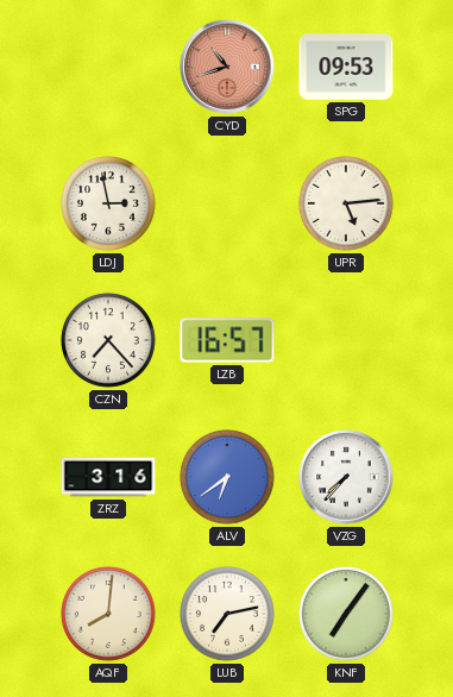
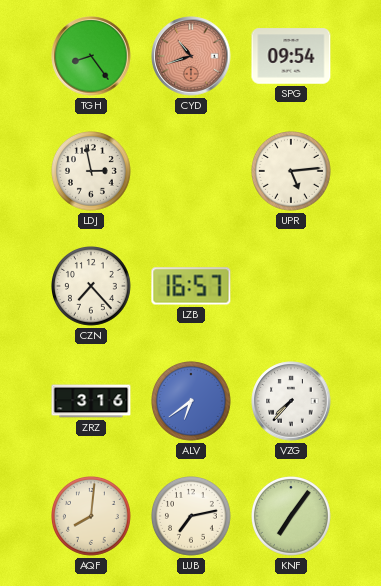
TGH: none -> 8:24 (91, 56)
SPG: 09:53 -> 09:54 (291, 56)
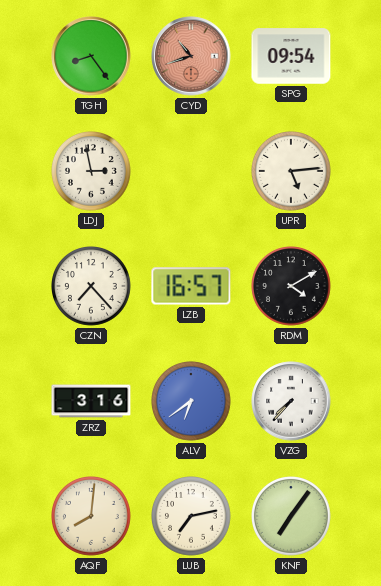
RDM: none -> 4:10 (292, 287)
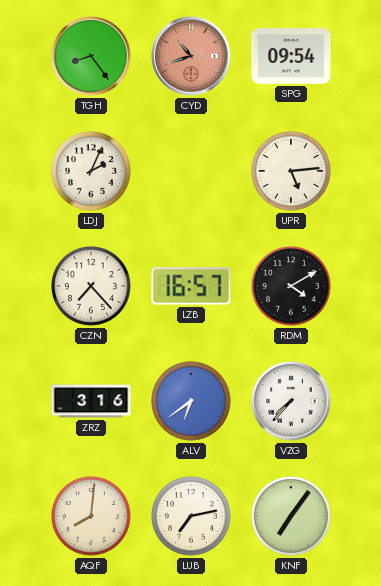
LDJ: 2:58 -> 2:04 (92, 172)
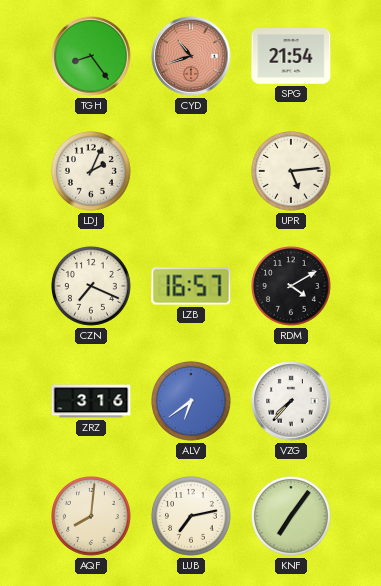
SPG: 09:54 -> 21:54 (291, 56)
CZN: 7:23 -> 7:19 (92, 287)
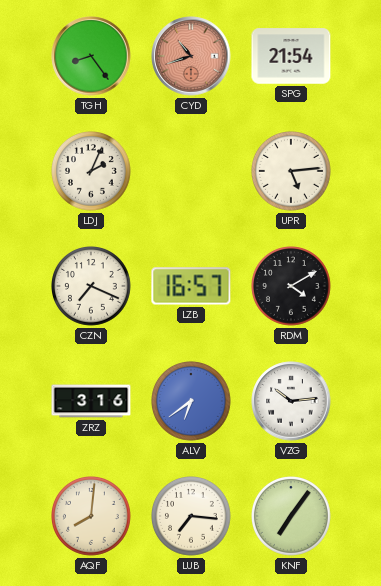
VZG: 7:37 -> 10:14 (291, 401)
LUB: 7:13 -> 7:16 (192, 517)
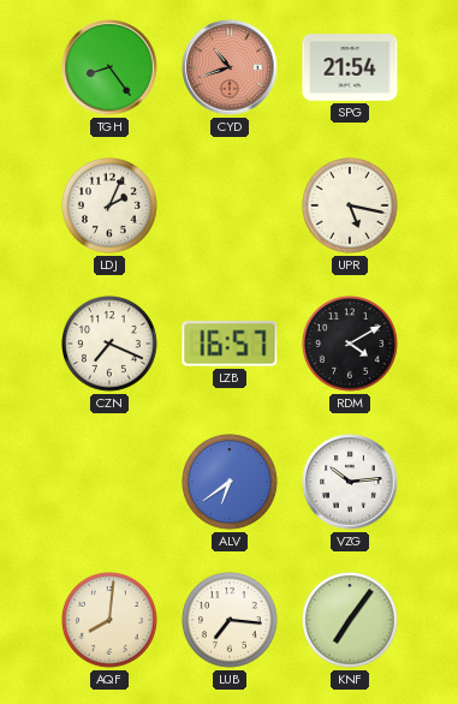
UPR: 5:14 -> 5:17 (351, 207)
ZRZ: 3:16 -> none (91, 401)
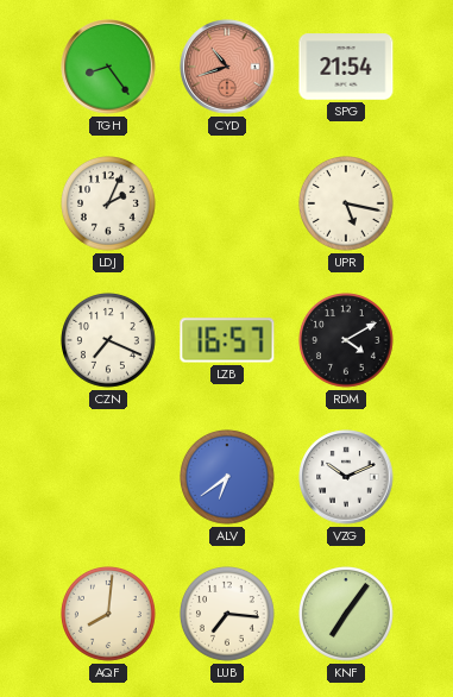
VZG: 10:14 -> 10:11 (346, 477)
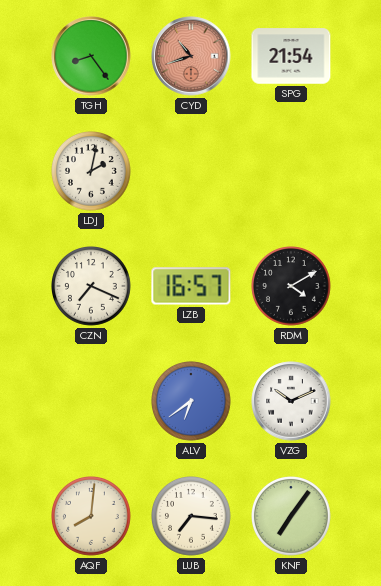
LDJ: 2:04 -> 2:02 (92, 172)
UPR: 5:17 -> none (347, 205)
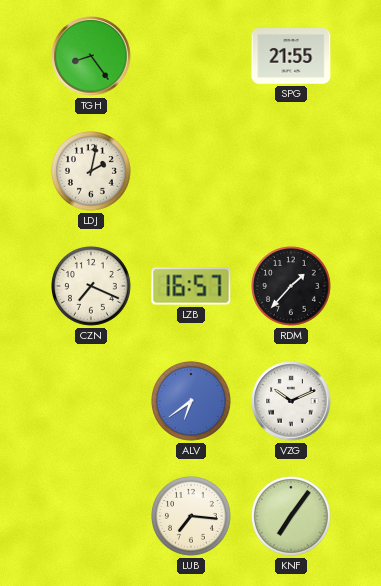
CYD: 10:42 -> none (191, 56)
SPG: 21:54 -> 21:55 (291, 56)
RDM: 4:10 -> 1:37 (292, 287)
AQF: 8:01 -> none (92, 517)
